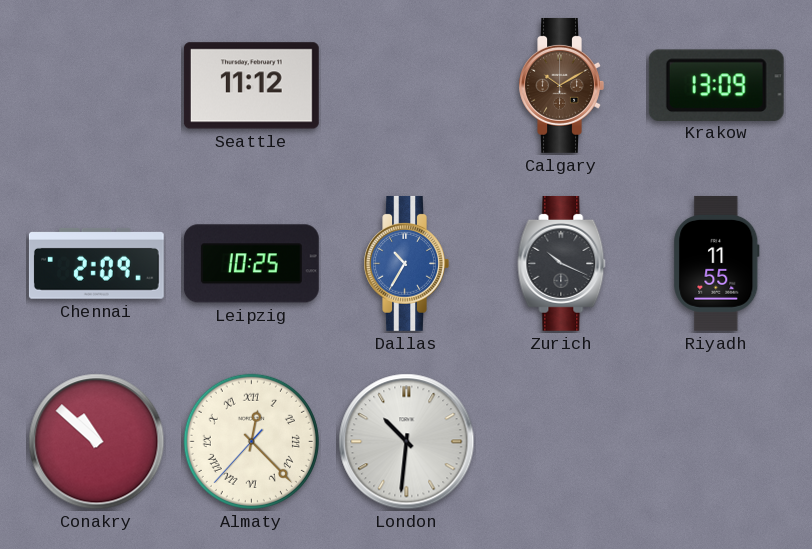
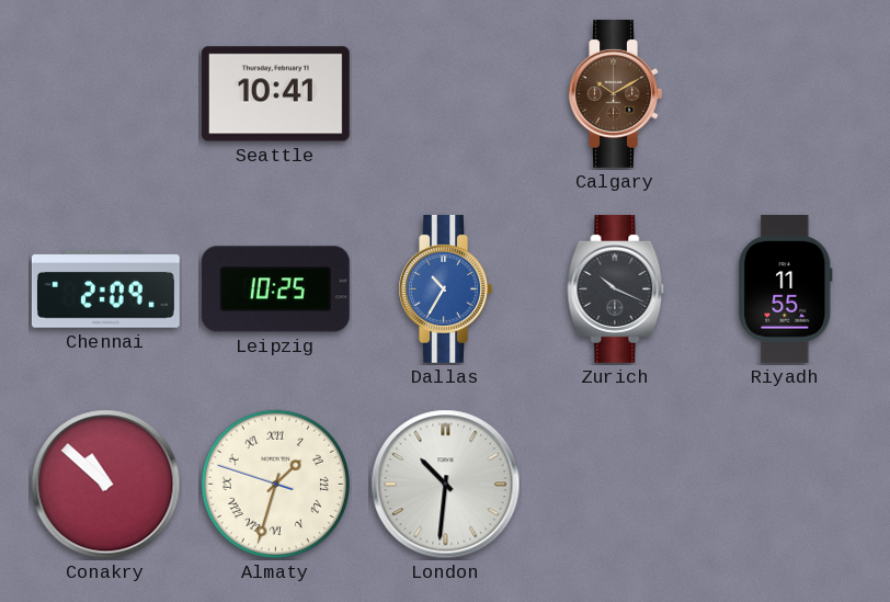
Seattle: 11:12 -> 10:41 (275, 94)
Krakow: 13:09 -> none (716, 85)
Almaty: 12:22 -> 1:32 (275, 484)
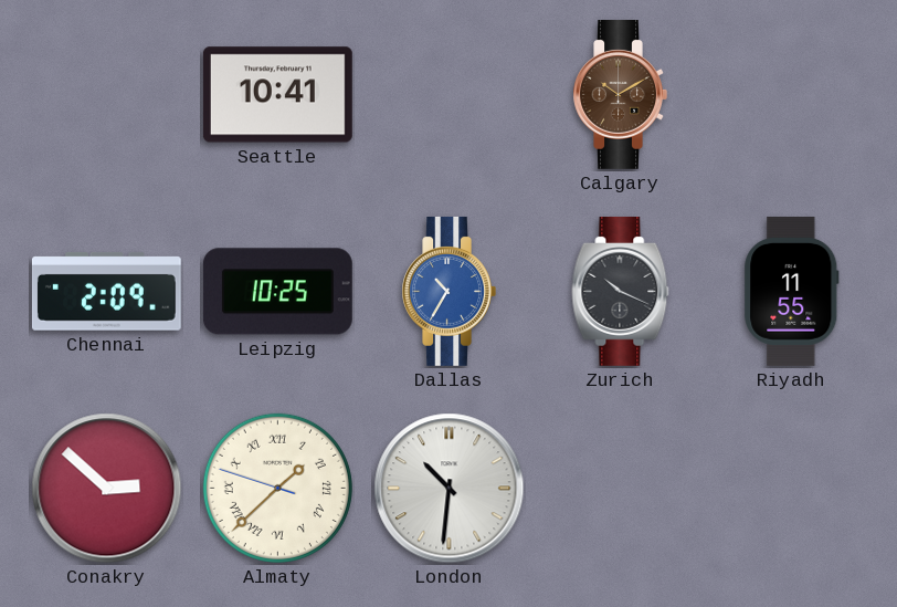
Conakry: 10:52 -> 2:52 (107, 489)
Almaty: 1:32 -> 1:37 (277, 488)
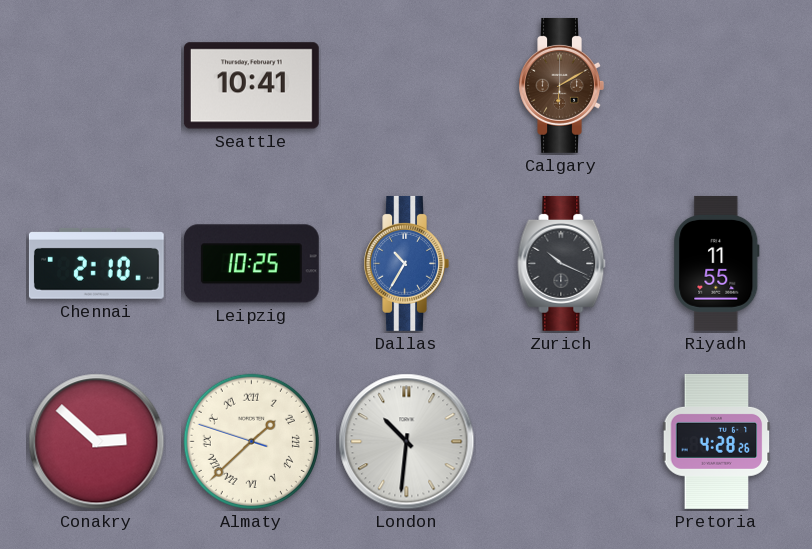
Calgary: 10:10 -> 6:10 (561, 85)
Chennai: 2:09 -> 2:10 (96, 263)
Pretoria: none -> 4:28 (717, 441)
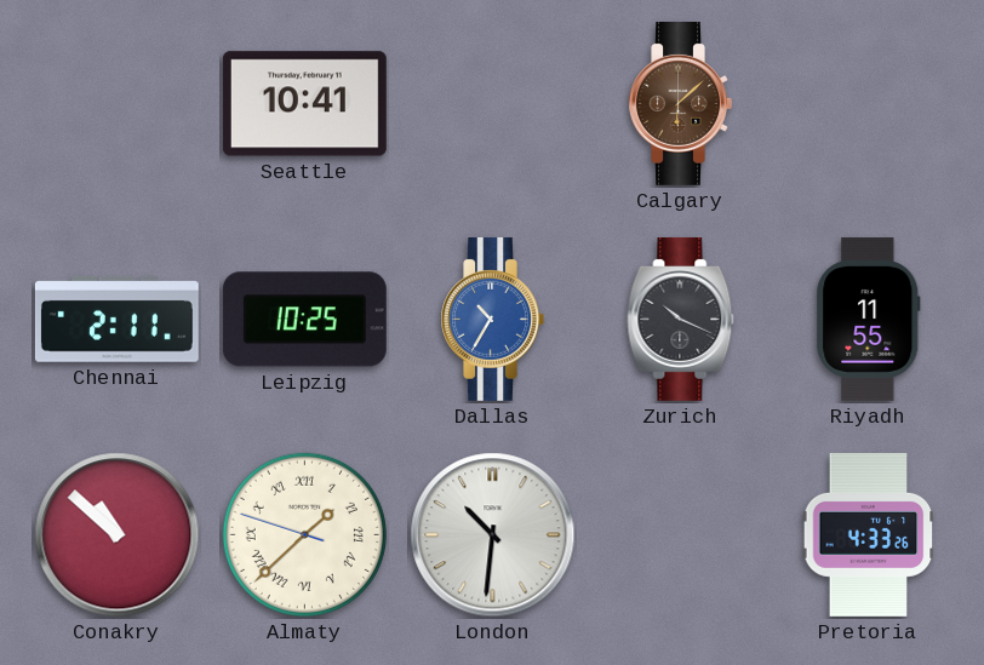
Calgary: 6:10 -> 6:08 (680, 103)
Chennai: 2:10 -> 2:11 (116, 319)
Conakry: 2:52 -> 10:52 (118, 535)
Pretoria: 4:28 -> 4:33 (869, 534)
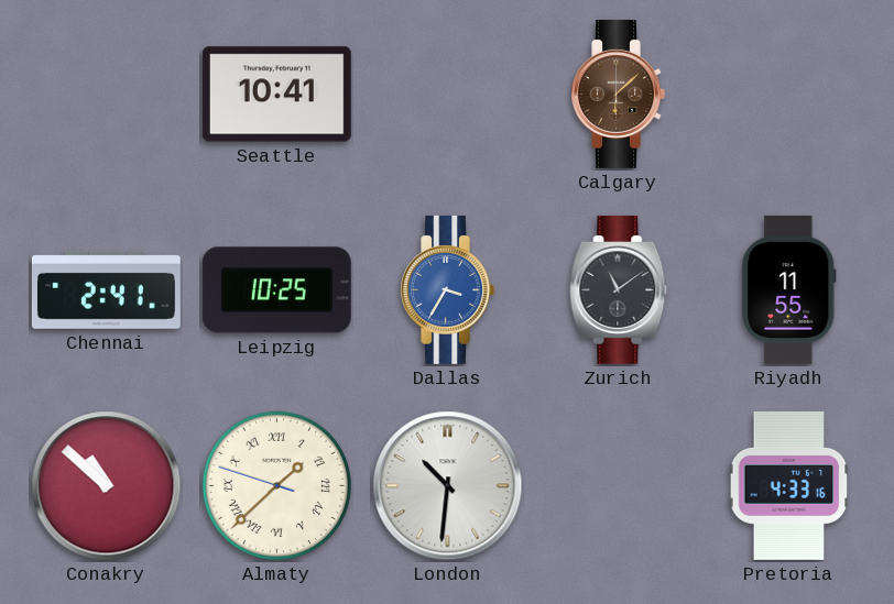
Chennai: 2:11 -> 2:41 (106, 289)
Dallas: 10:35 -> 3:35 (447, 289)
Zurich: 10:19 -> 11:09 (619, 289)
Pretoria: 4:33:26 -> 4:33:16 (789, 485)
